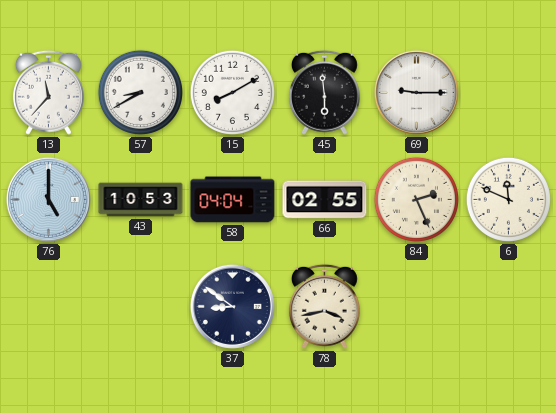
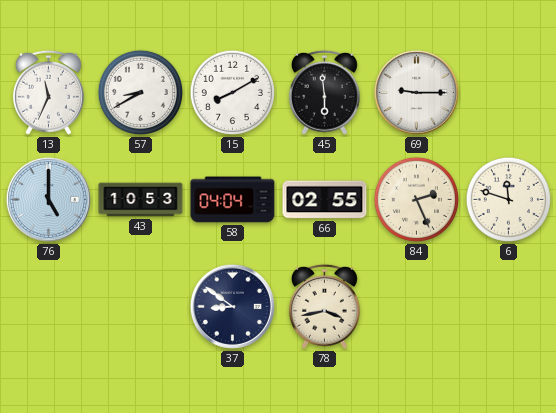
13: 11:37 -> 11:34 (48, 92)
6: 11:49 -> 11:48 (508, 199)
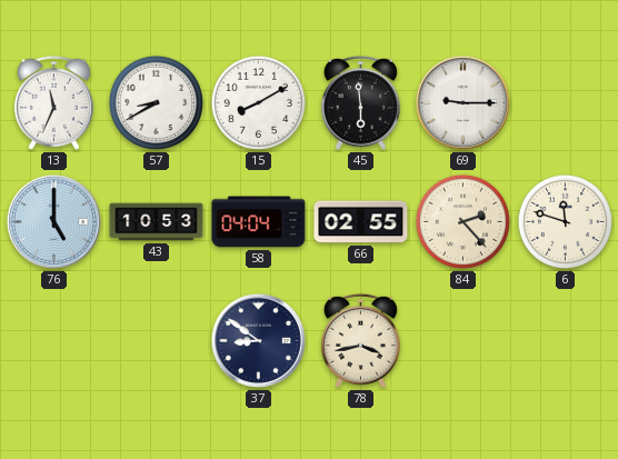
84: 2:26 -> 2:23 (462, 221)
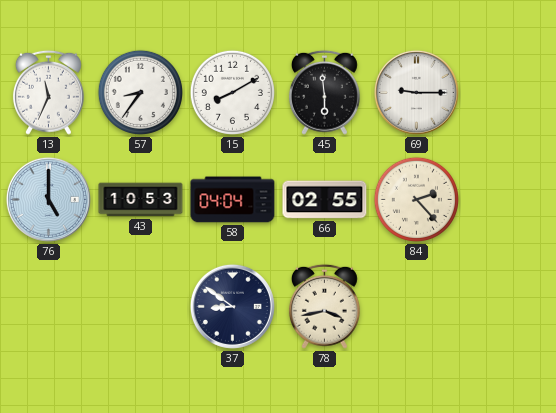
57: 8:40 -> 8:36 (140, 92)
6: 11:48 -> none (565, 221)
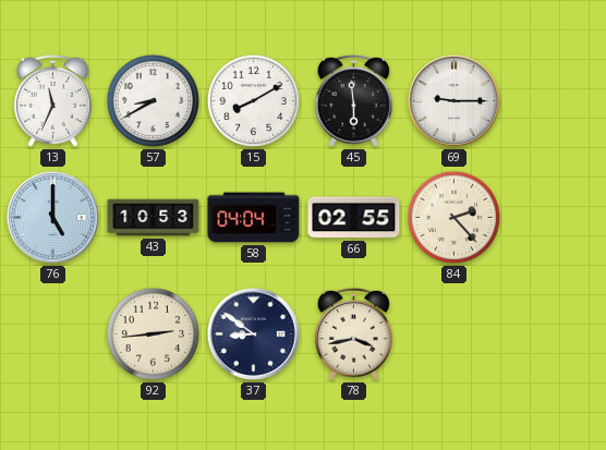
57: 8:36 -> 8:40 (153, 100)
92: none -> 2:44 (153, 333)
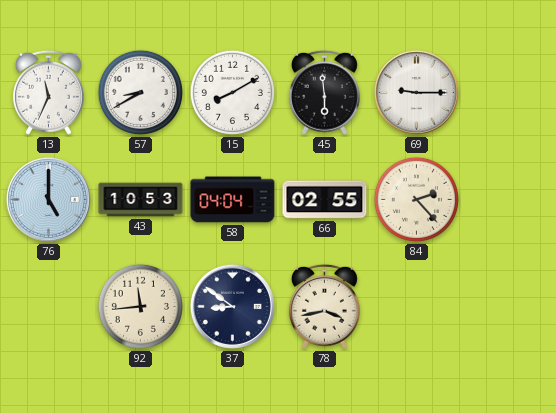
92: 2:44 -> 11:44 (140, 306)
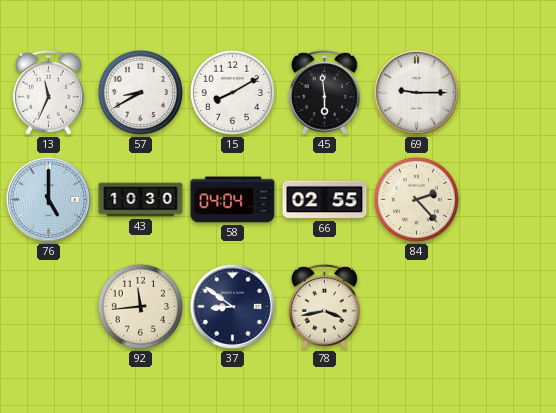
43: 10:53 -> 10:30 (141, 200)
